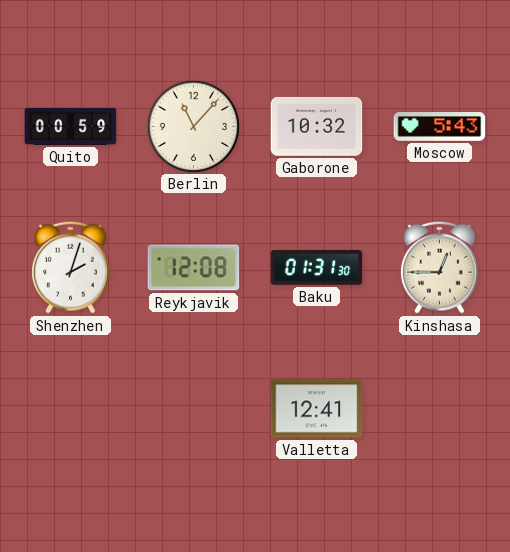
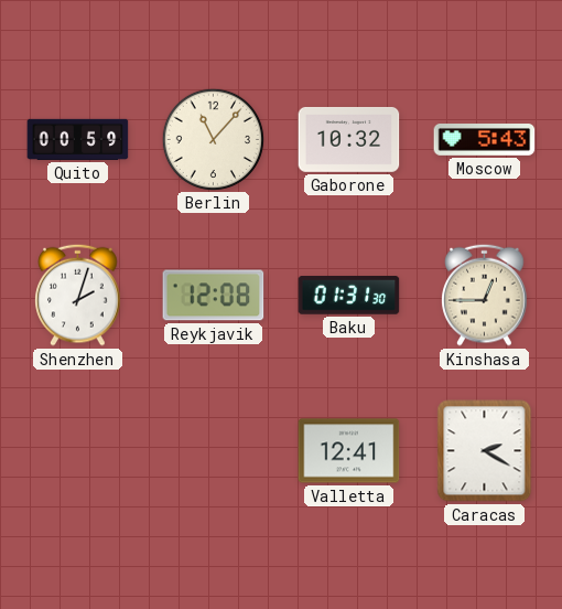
Caracas: none -> 2:20 (485, 451)
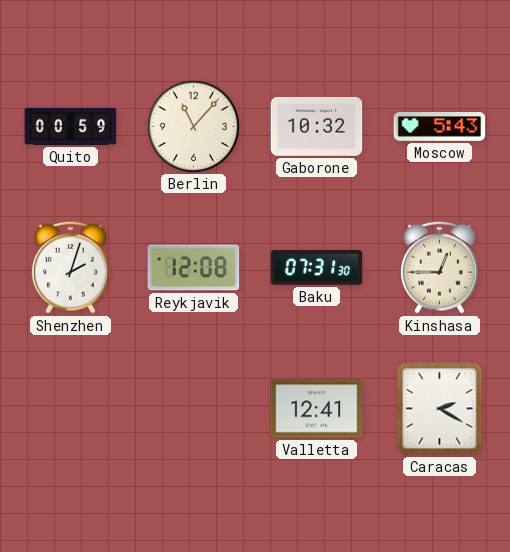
Baku: 01:31 -> 07:31 (317, 268)
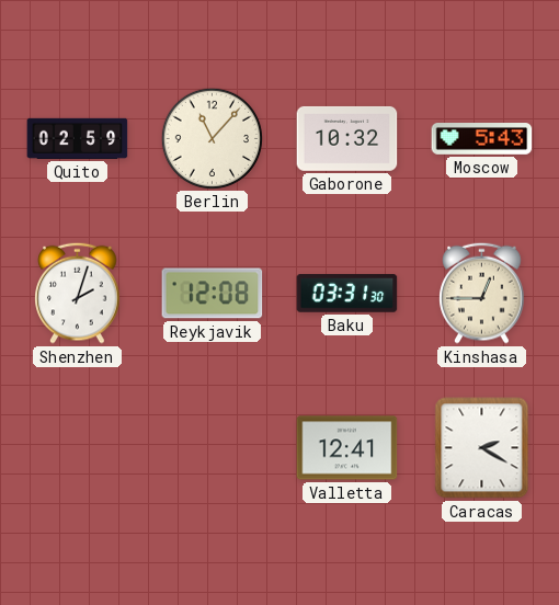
Quito: 00:59 -> 02:59 (78, 138)
Baku: 07:31 -> 03:31 (347, 294)
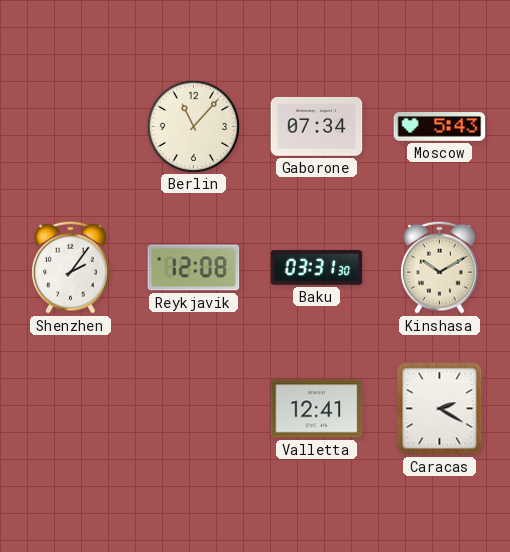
Quito: 02:59 -> none (78, 138)
Gaborone: 10:32 -> 07:34 (317, 126)
Shenzhen: 2:03 -> 2:06 (71, 267)
Kinshasa: 12:45 -> 10:10 (440, 267)
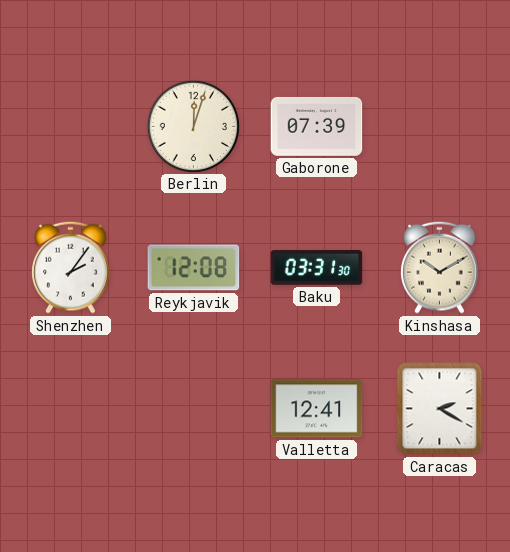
Berlin: 11:07 -> 12:03 (193, 126)
Gaborone: 07:34 -> 07:39 (317, 126)
Moscow: 5:43 -> none (440, 127)
